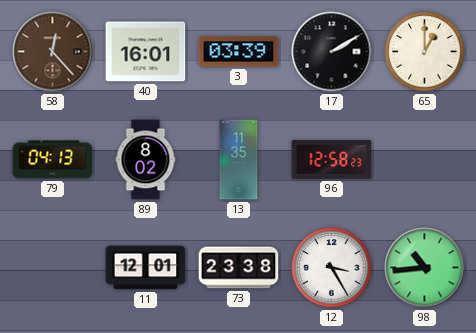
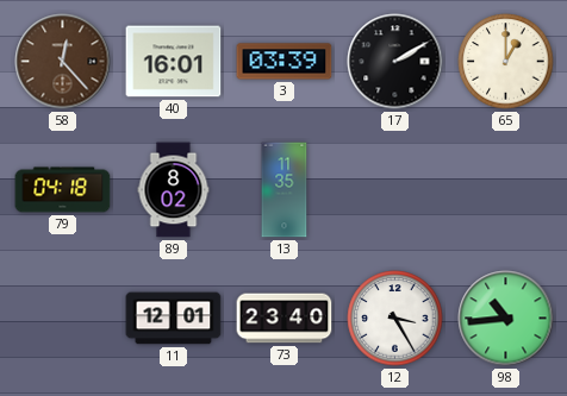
79: 04:13 -> 04:18 (63, 190)
96: 12:58 -> none (332, 160)
73: 23:38 -> 23:40 (285, 319)
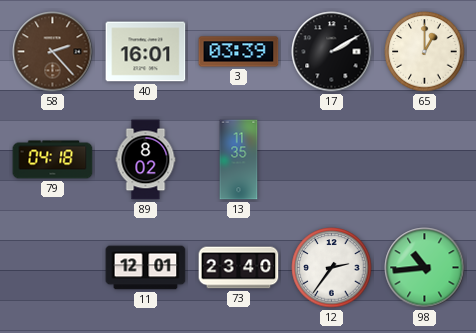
58: 12:23 -> 2:23 (53, 52)
12: 3:25 -> 2:36 (332, 268)
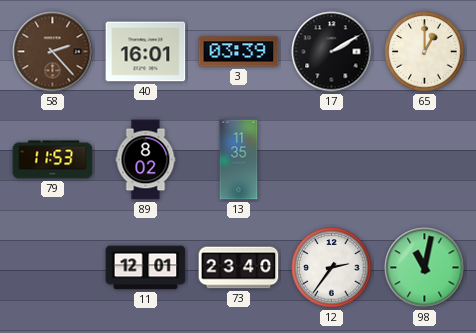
79: 04:18 -> 11:53 (53, 160)
98: 10:44 -> 11:02 (425, 268)
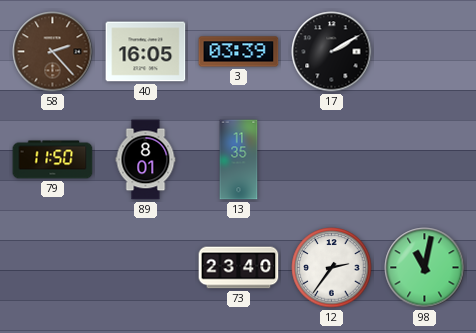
40: 16:01 -> 16:05 (146, 52)
65: 1:00 -> none (425, 52)
79: 11:53 -> 11:50 (53, 160)
89: 8:02 -> 8:01 (146, 160)
11: 12:01 -> none (146, 268)
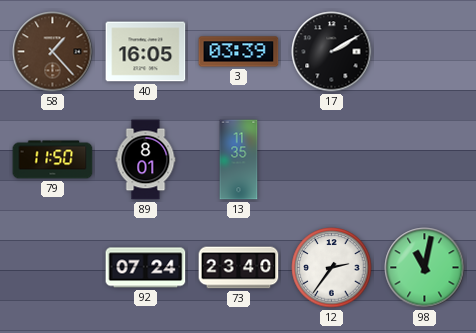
58: 2:23 -> 1:23 (53, 52)
92: none -> 07:24 (146, 268)
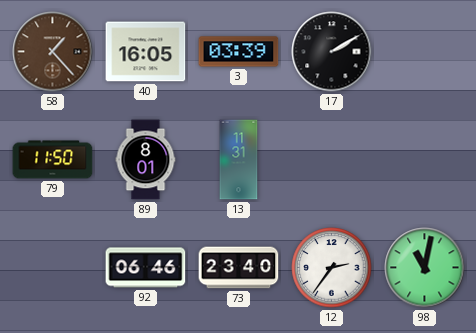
13: 11:35 -> 11:31 (239, 160)
92: 07:24 -> 06:46 (146, 268)
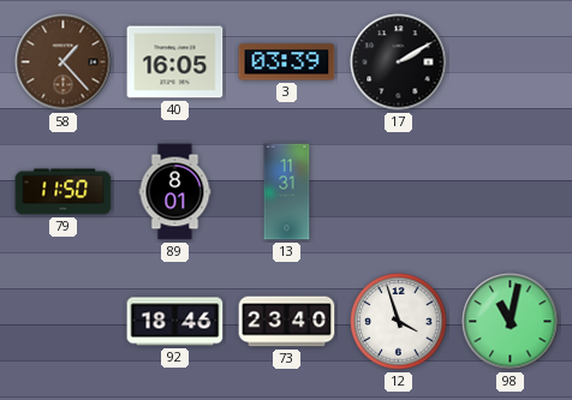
92: 06:46 -> 18:46 (175, 322)
12: 2:36 -> 3:57 (399, 322)
